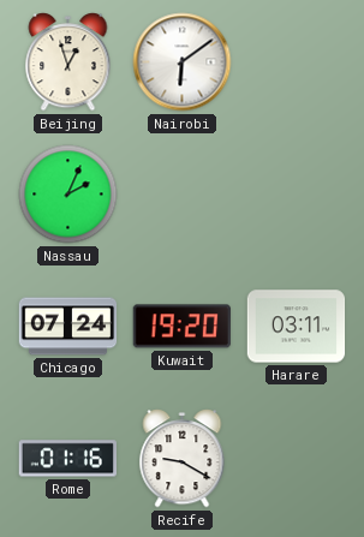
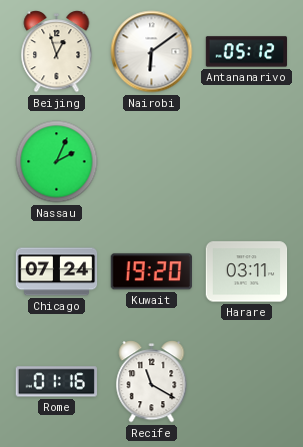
Antananarivo: none -> 05:12 (247, 52)
Recife: 9:20 -> 11:20 (152, 382)
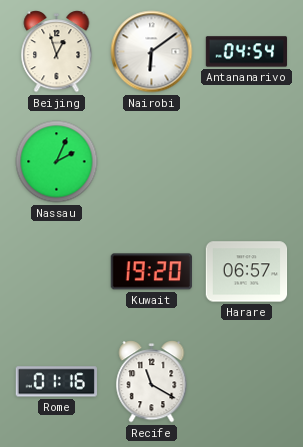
Antananarivo: 05:12 -> 04:54 (247, 52)
Chicago: 07:24 -> none (57, 272)
Harare: 03:11 -> 06:57 (247, 272)
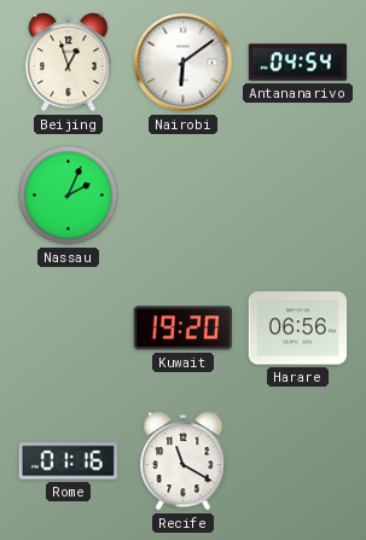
Harare: 06:57 -> 06:56 (298, 329)
